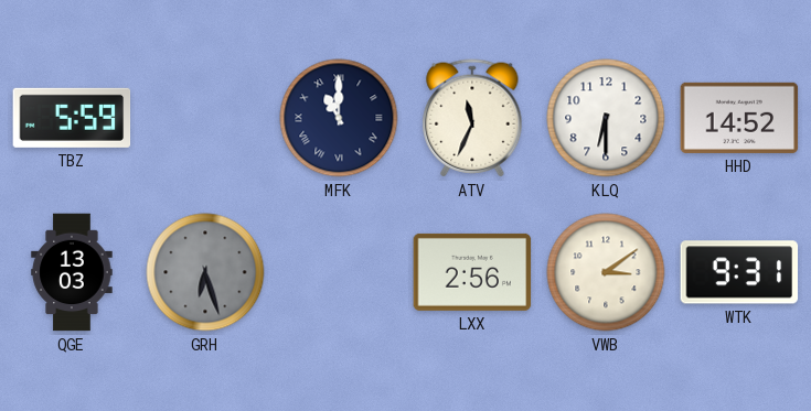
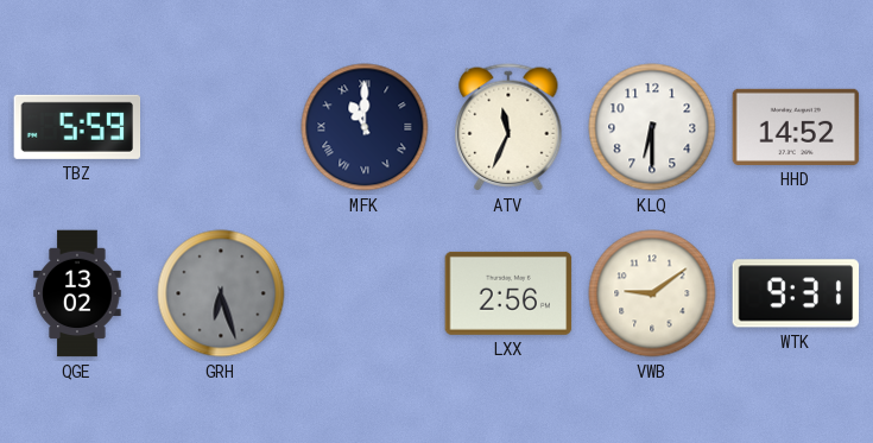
QGE: 13:03 -> 13:02 (77, 293)
VWB: 3:09 -> 9:09 (652, 293)
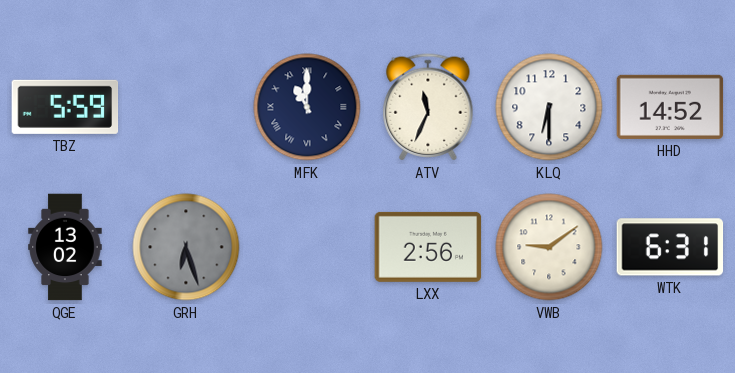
WTK: 9:31 -> 6:31 (670, 247)
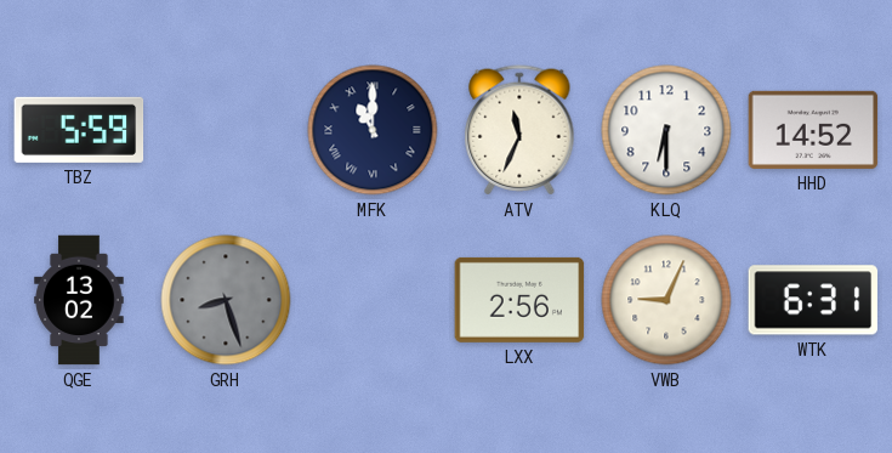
GRH: 6:27 -> 8:27 (226, 300)
VWB: 9:09 -> 9:04 (666, 300)
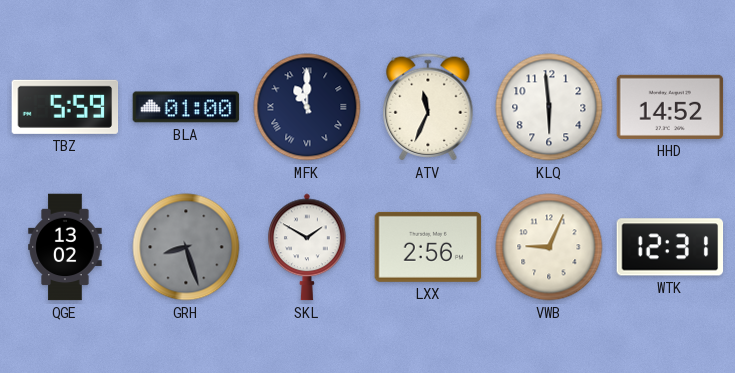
BLA: none -> 01:00 (186, 107)
KLQ: 6:30 -> 5:59 (549, 107)
SKL: none -> 1:50 (307, 247)
WTK: 6:31 -> 12:31 (670, 247)
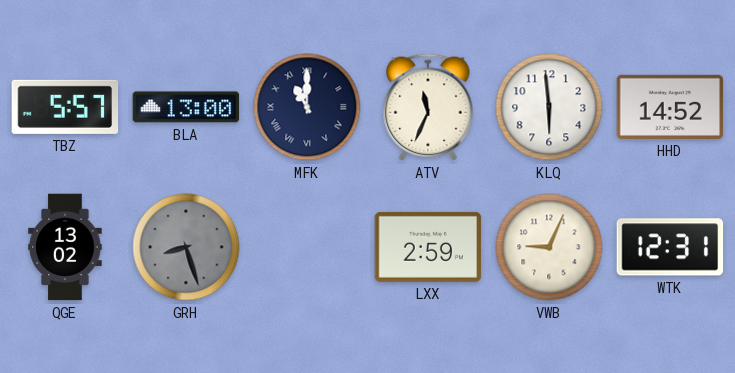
TBZ: 5:59 -> 5:57 (65, 107)
BLA: 01:00 -> 13:00 (186, 107)
SKL: 1:50 -> none (307, 247)
LXX: 2:56 -> 2:59 (428, 247)
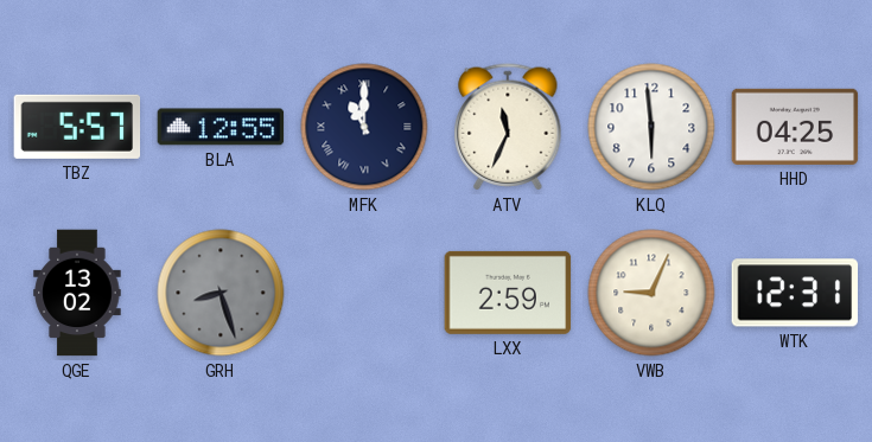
BLA: 13:00 -> 12:55 (221, 127)
HHD: 14:52 -> 04:25 (795, 127)
